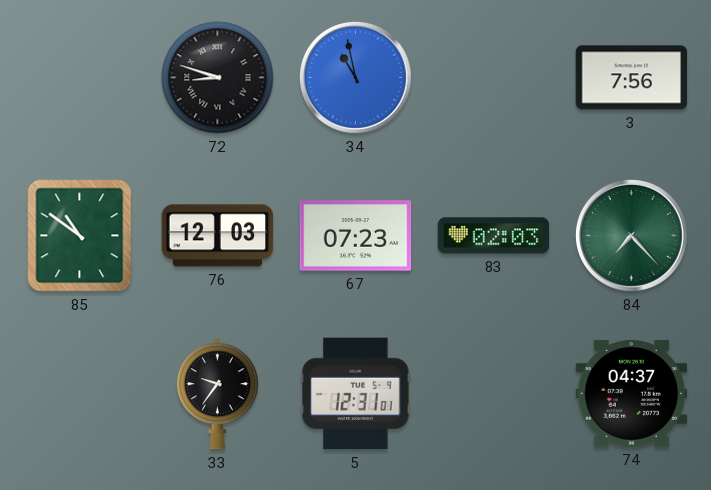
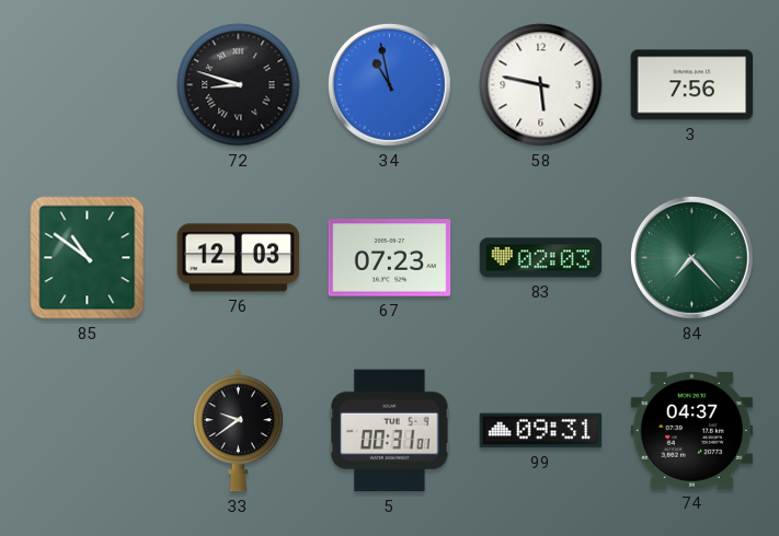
58: none -> 5:47 (541, 85)
33: 9:36 -> 9:39 (239, 431)
5: 12:31 -> 00:31 (390, 431)
99: none -> 09:31 (541, 431)
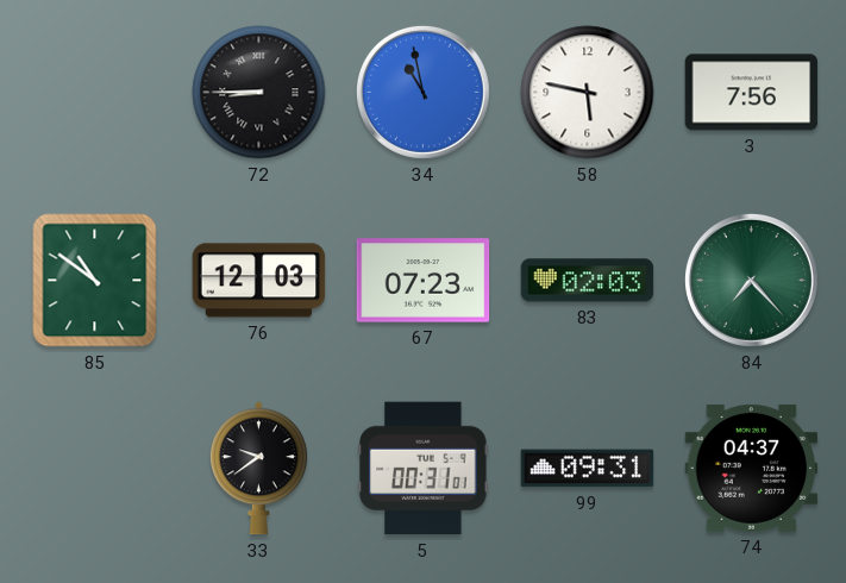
72: 8:48 -> 8:45 (259, 93)
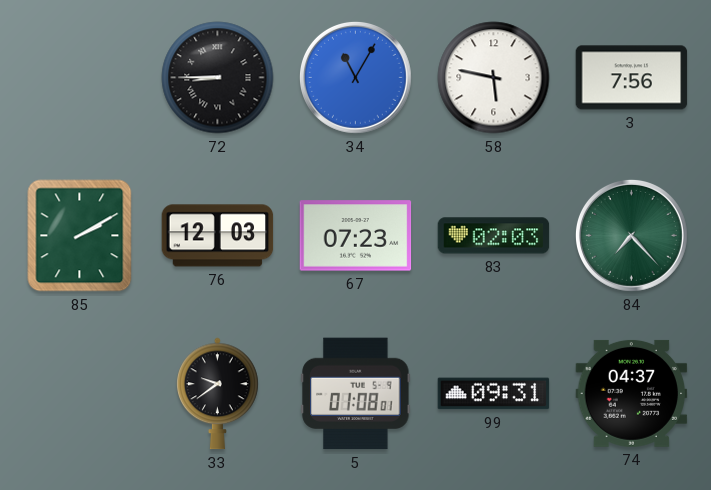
34: 10:58 -> 11:05 (355, 77)
85: 10:51 -> 2:10 (80, 236)
5: 00:31 -> 01:08 (356, 394)
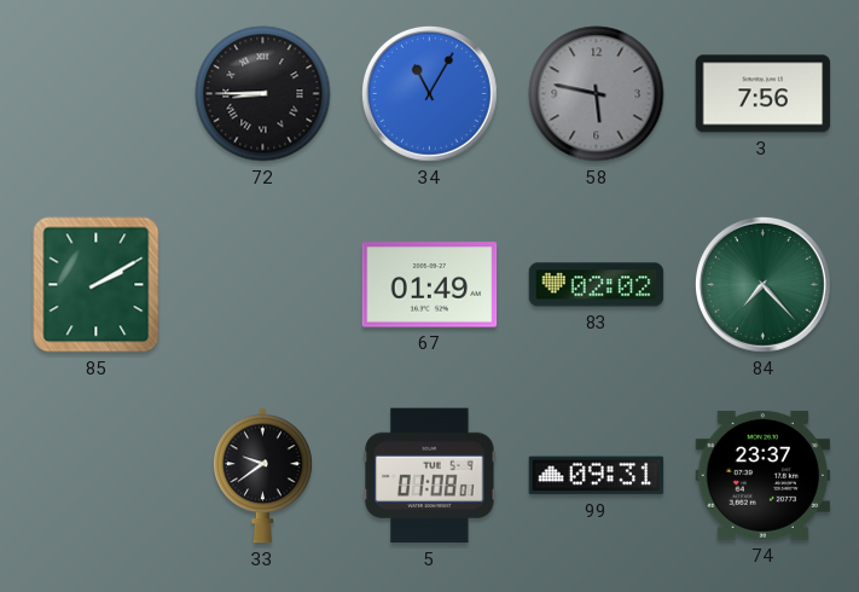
58 dial: white -> grey (597, 94)
76: 12:03 -> none (218, 236)
67: 07:23 -> 01:49 (430, 285)
83: 02:03 -> 02:02 (597, 285)
74: 04:37 -> 23:37 (764, 475)
